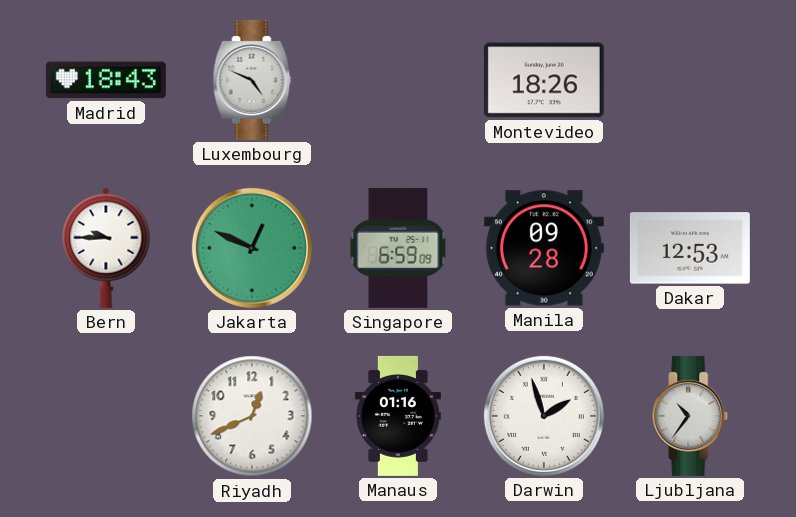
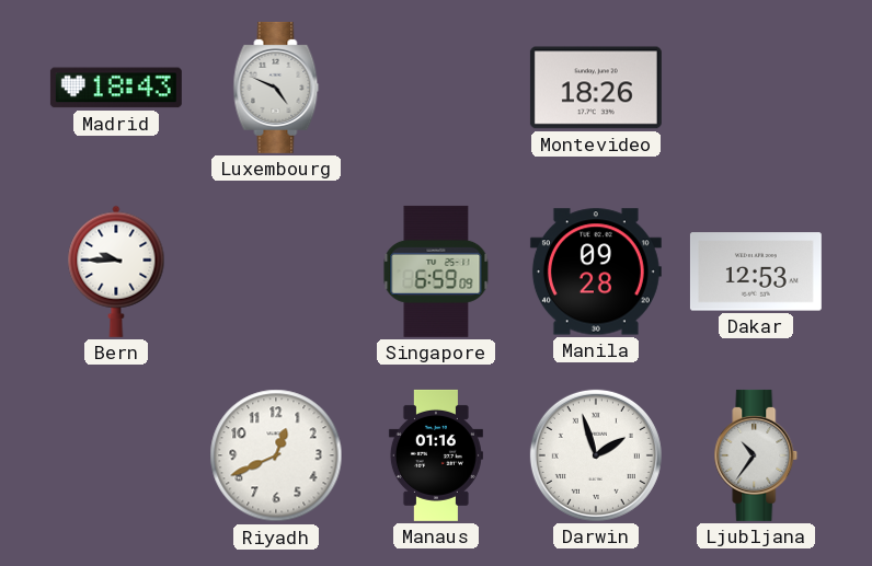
Jakarta: 12:49 -> none (252, 248)
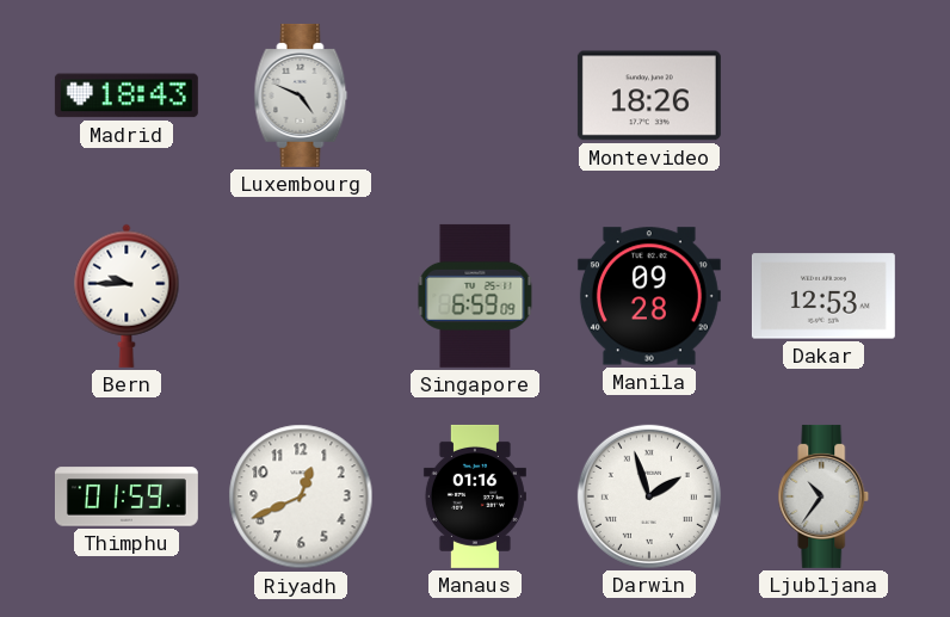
Thimphu: none -> 01:59 (127, 496)
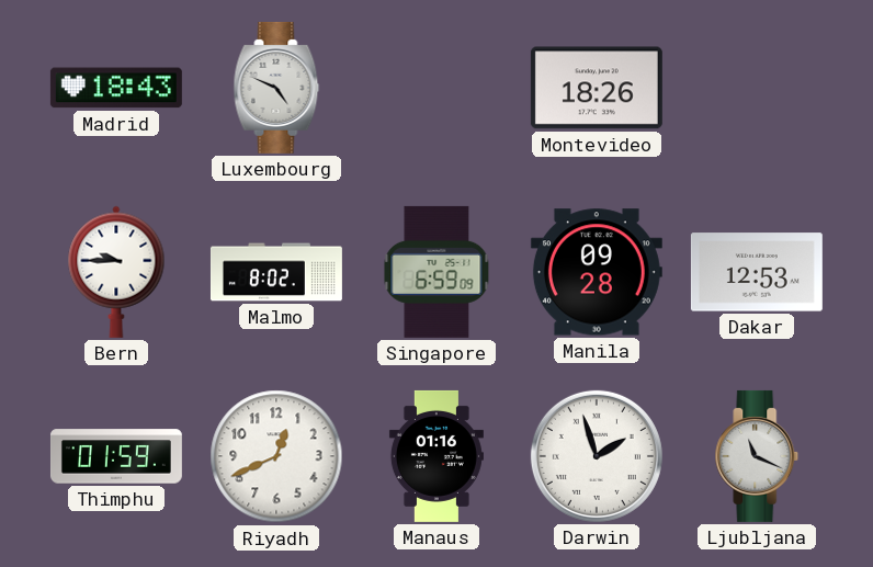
Malmo: none -> 8:02 (276, 272)
Ljubljana: 10:36 -> 11:19 (757, 456)
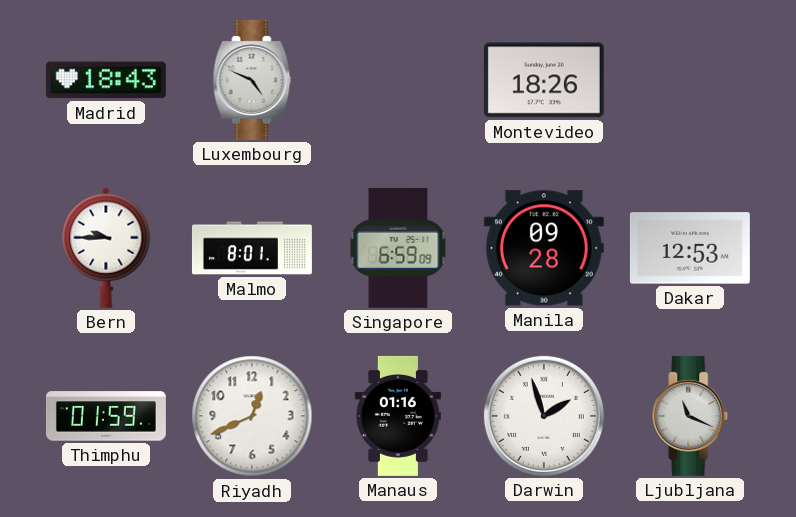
Malmo: 8:02 -> 8:01 (252, 248)
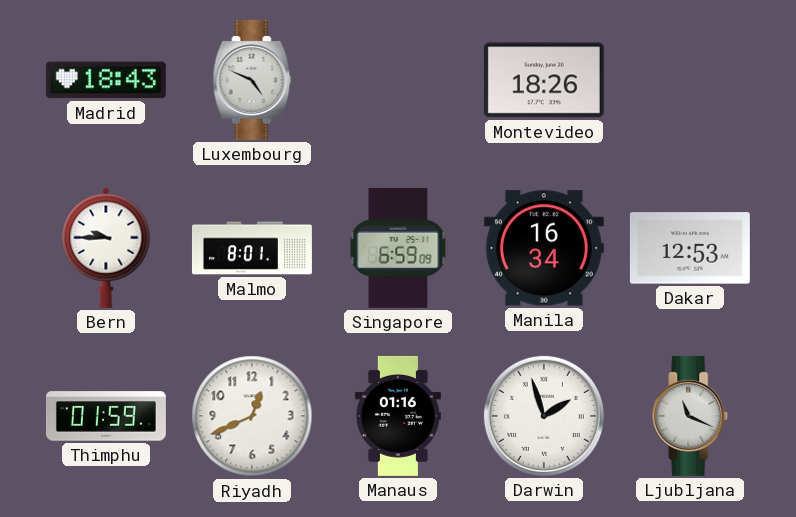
Manila: 09:28 -> 16:34 (544, 248)
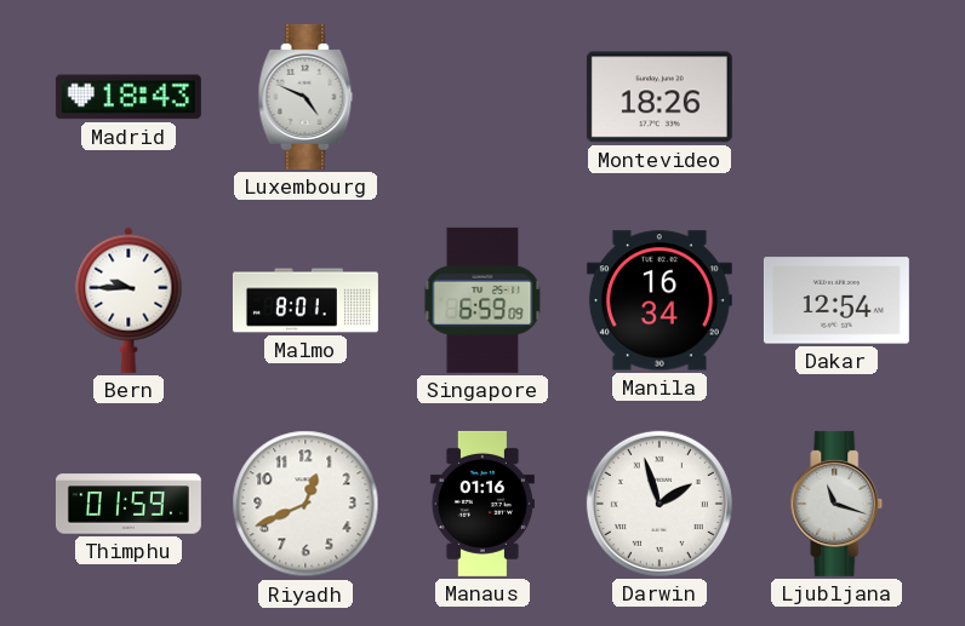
Dakar: 12:53 -> 12:54 (836, 300)
Ljubljana: 11:19 -> 11:18 (836, 504)
